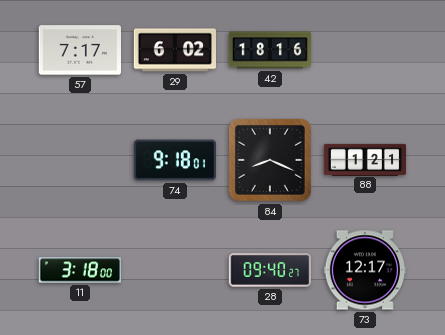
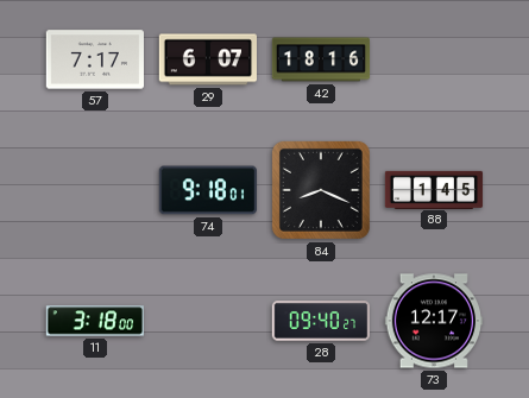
29: 6:02 -> 6:07 (207, 59)
88: 1:21 -> 1:45 (434, 189)
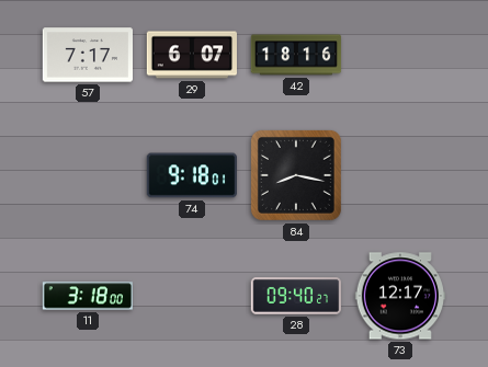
84: 8:19 -> 8:17 (296, 175)
88: 1:45 -> none (434, 189)
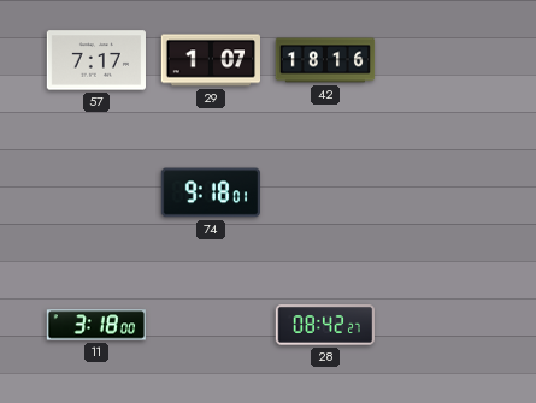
29: 6:07 -> 1:07 (210, 60)
84: 8:17 -> none (296, 175)
28: 09:40 -> 08:42 (324, 325)
73: 12:17 -> none (399, 296)
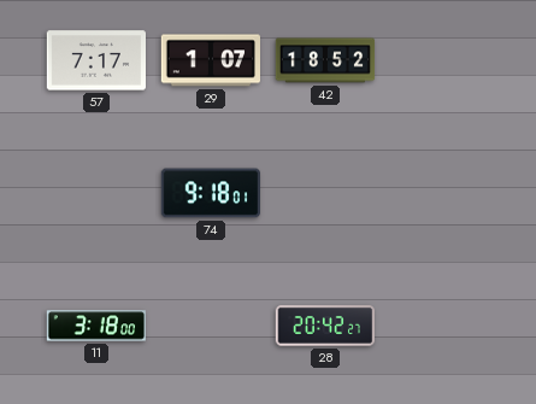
42: 18:16 -> 18:52 (325, 60)
28: 08:42 -> 20:42 (324, 326)
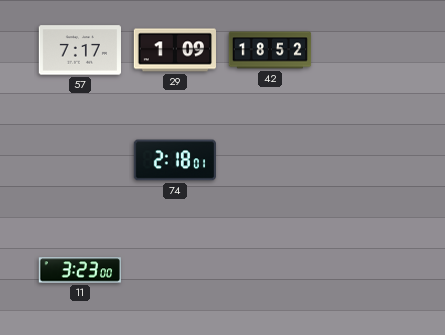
29: 1:07 -> 1:09 (174, 50)
74: 9:18 -> 2:18 (174, 160)
11: 3:18 -> 3:23 (79, 270)
28: 20:42 -> none (324, 326)
